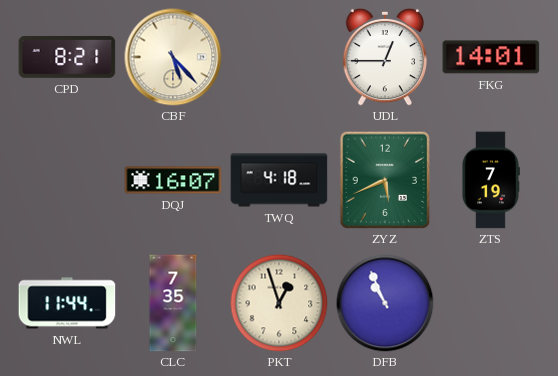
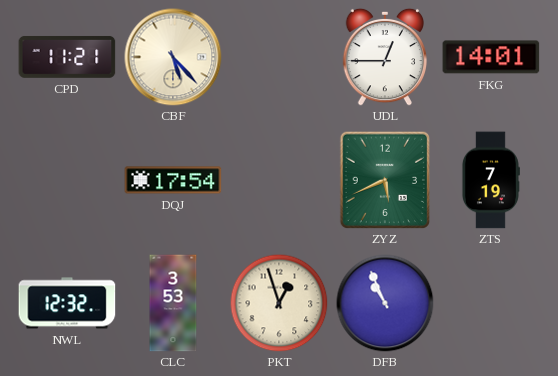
CPD: 8:21 -> 11:21 (67, 57)
DQJ: 16:07 -> 17:54 (173, 180)
TWQ: 4:18 -> none (279, 180)
NWL: 11:44 -> 12:32 (67, 303)
CLC: 7:35 -> 3:53 (173, 303)
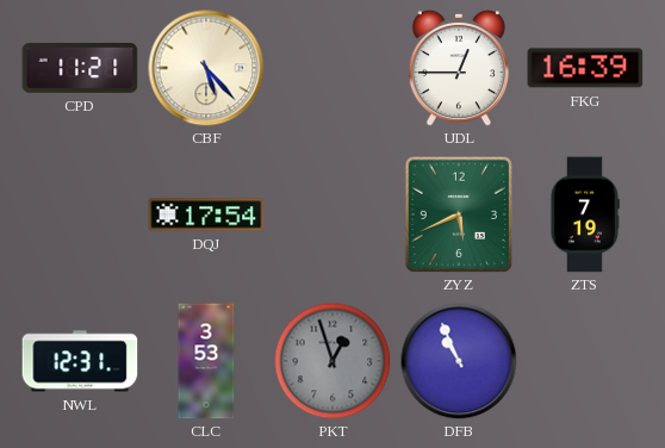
FKG: 14:01 -> 16:39 (585, 68)
NWL: 12:32 -> 12:31 (80, 361)
PKT dial: cream -> grey (332, 361)
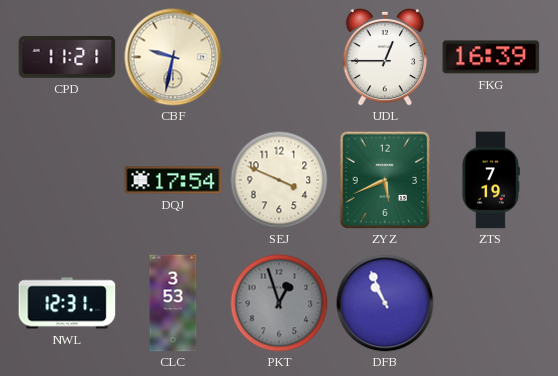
CBF: 5:23 -> 9:32 (173, 57)
SEJ: none -> 3:49 (279, 180)
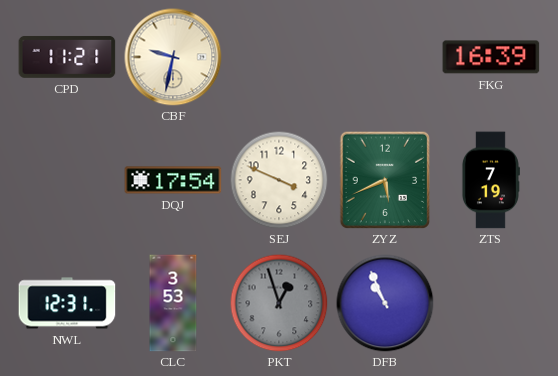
UDL: 12:45 -> none (385, 57)
